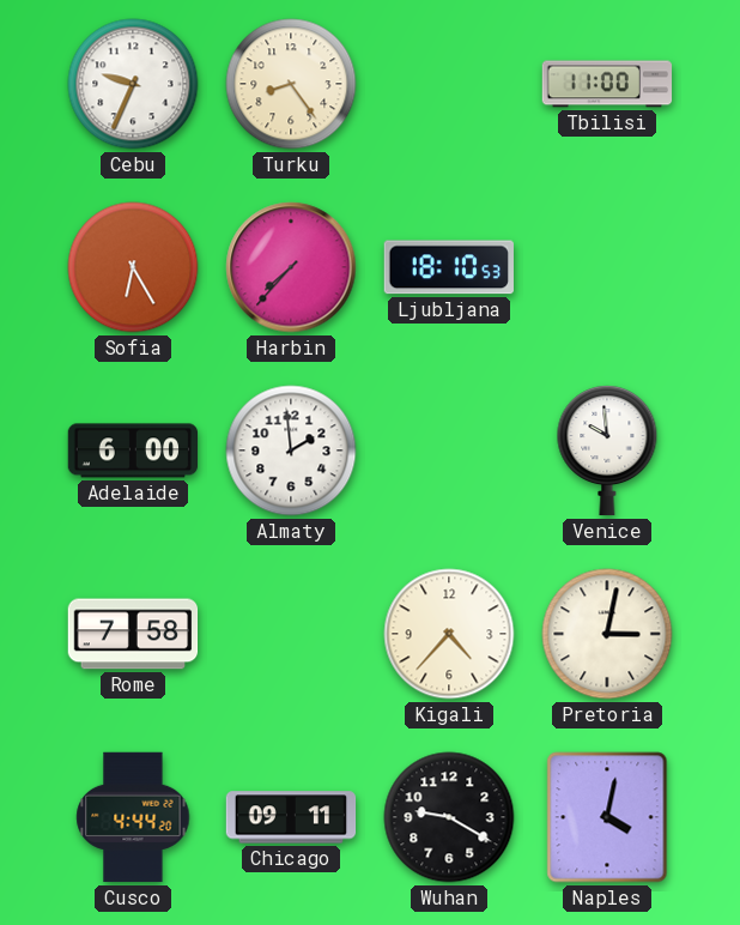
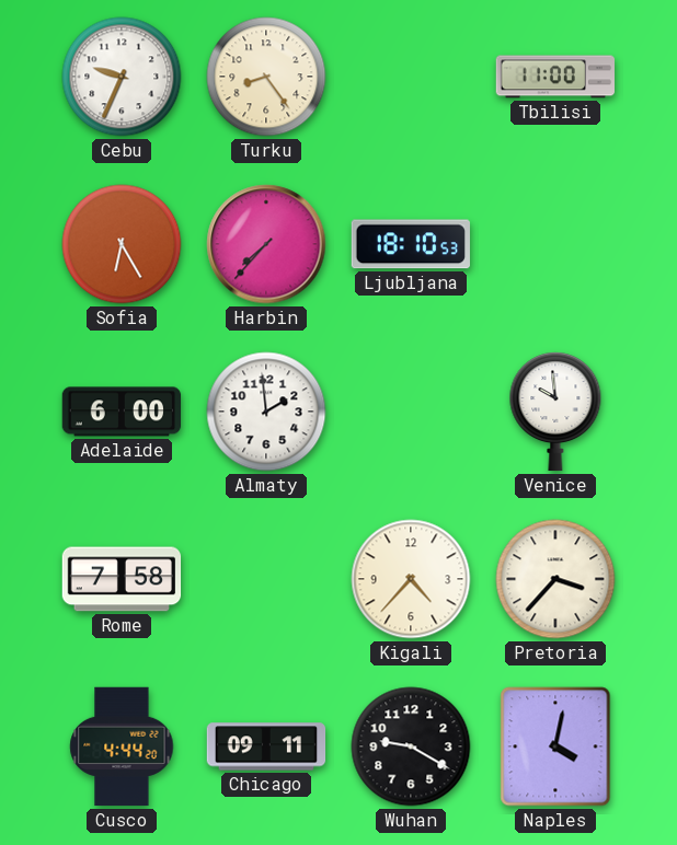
Pretoria: 3:02 -> 3:37 (555, 579)
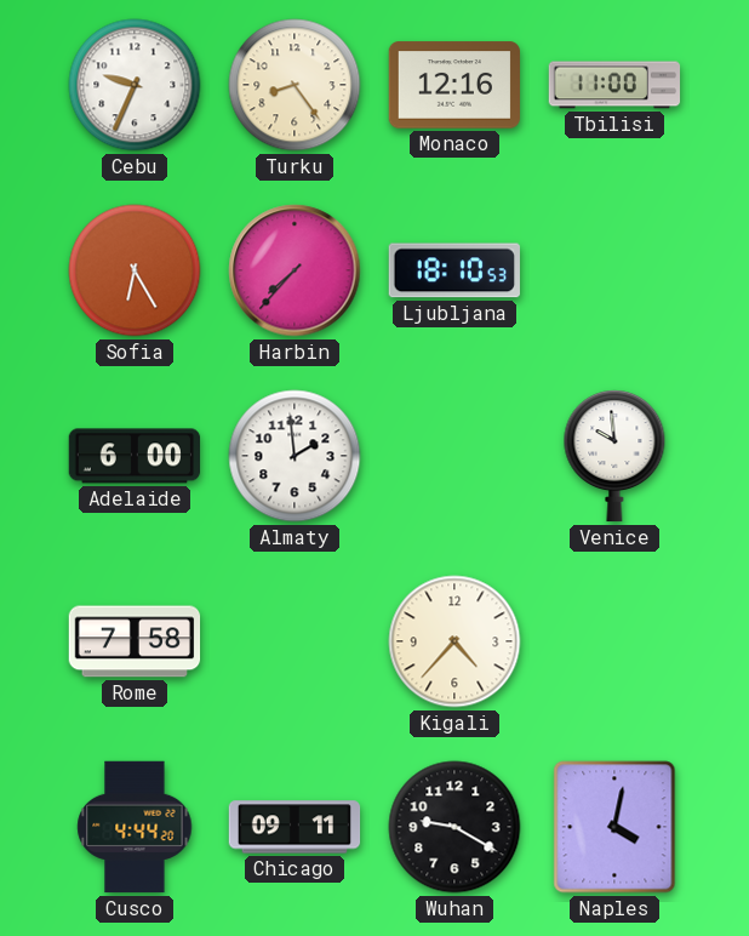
Monaco: none -> 12:16 (453, 85)
Pretoria: 3:37 -> none (555, 579)
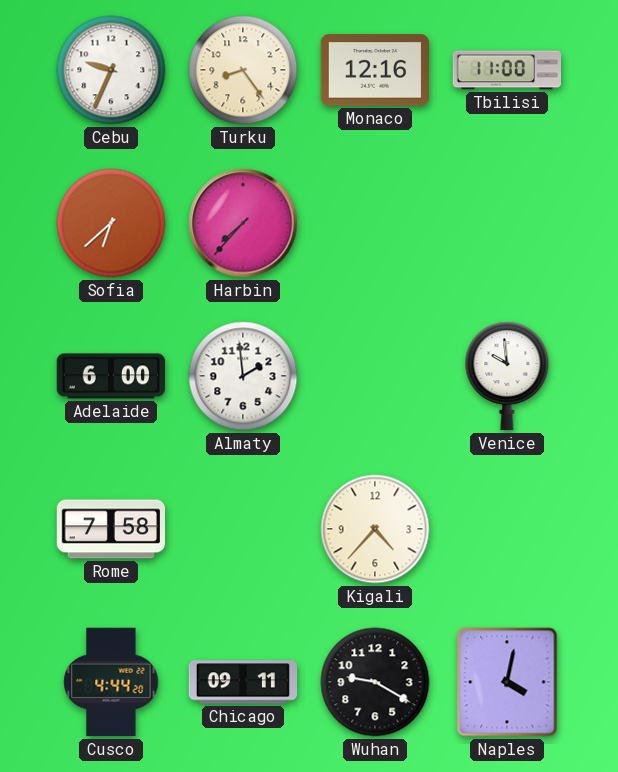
Sofia: 6:25 -> 6:38 (111, 223)
Ljubljana: 18:10 -> none (454, 270)
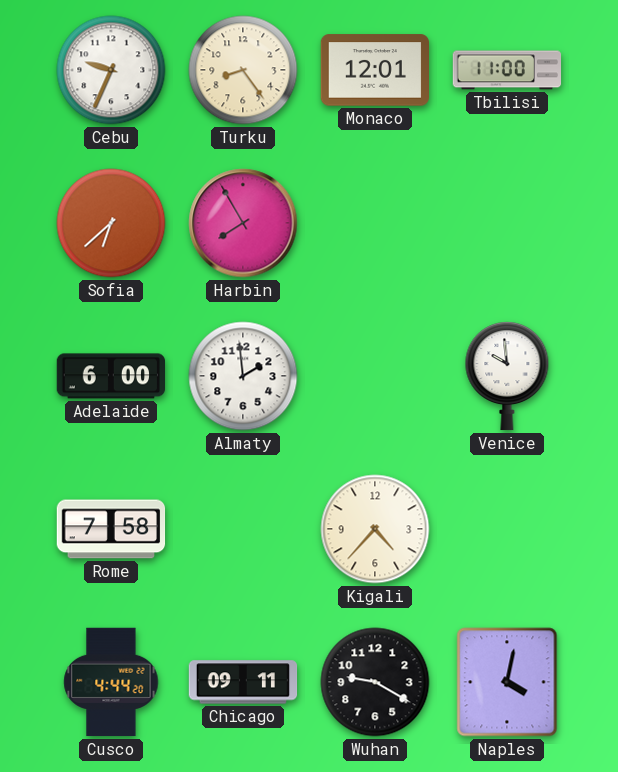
Monaco: 12:16 -> 12:01 (374, 70)
Harbin: 7:37 -> 7:55 (243, 223)
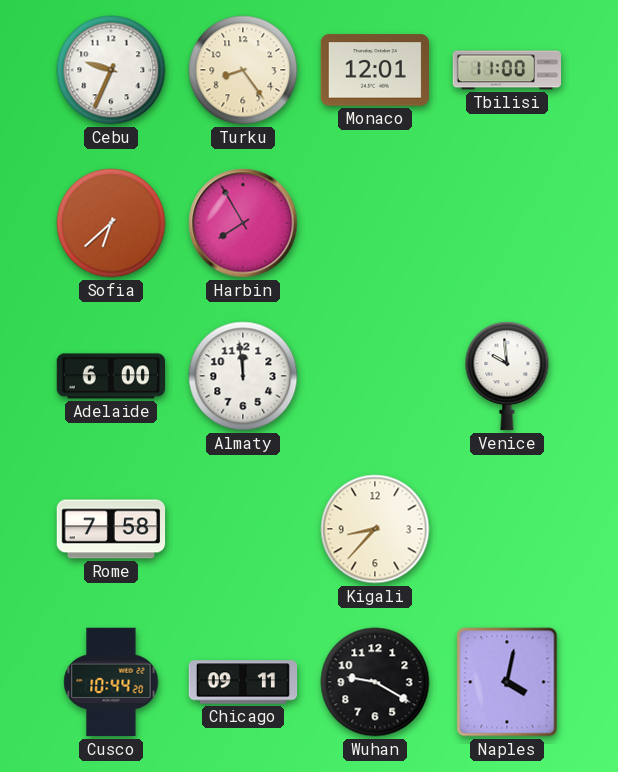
Almaty: 1:59 -> 11:59 (243, 376)
Kigali: 4:37 -> 8:37 (375, 529)
Cusco: 4:44 -> 10:44 (111, 682)
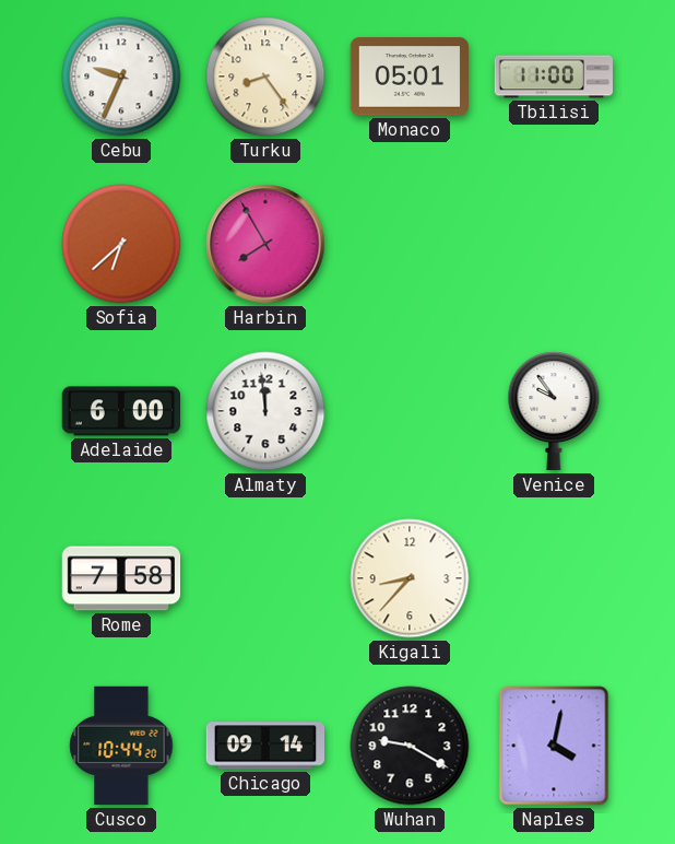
Monaco: 12:01 -> 05:01 (408, 77)
Venice: 9:59 -> 9:54 (554, 411)
Chicago: 09:11 -> 09:14 (265, 746)
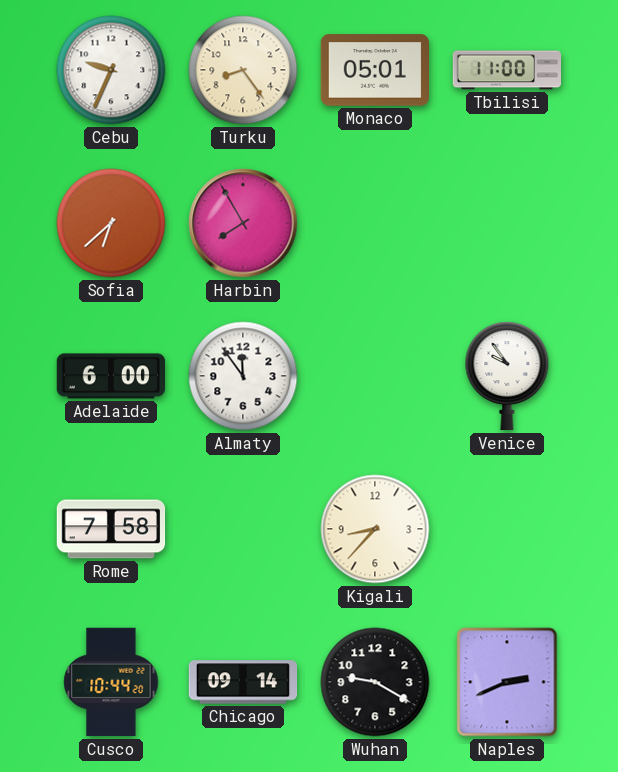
Almaty: 11:59 -> 11:54 (243, 376)
Naples: 4:02 -> 2:41 (507, 682)
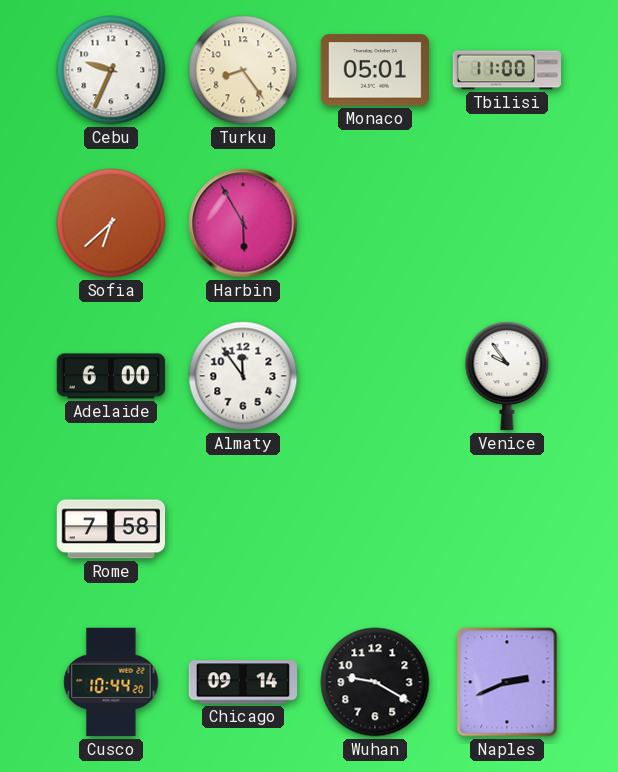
Harbin: 7:55 -> 5:55 (243, 223)
Kigali: 8:37 -> none (375, 529)
